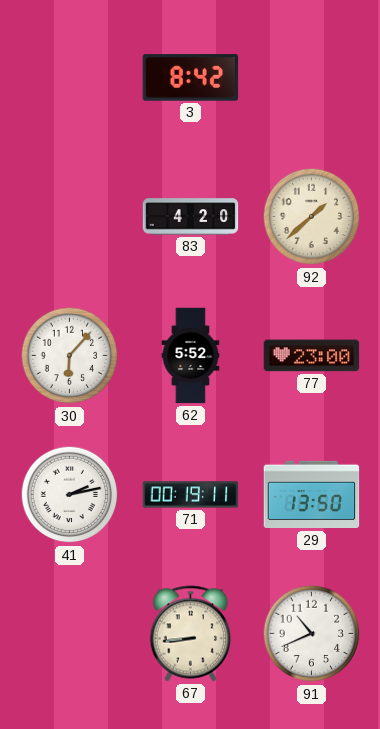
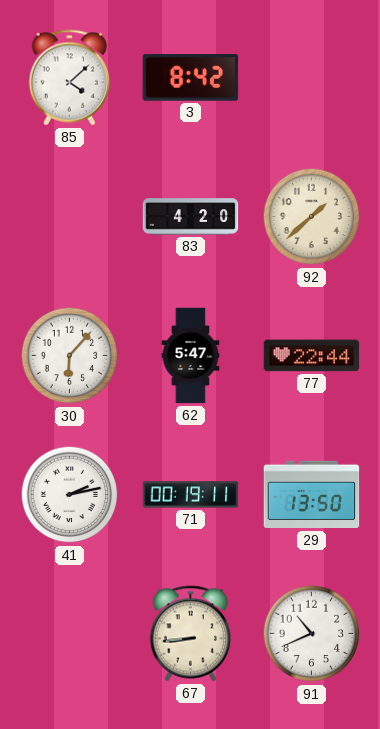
85: none -> 4:08 (70, 78)
62: 5:52 -> 5:47 (191, 356)
77: 23:00 -> 22:44 (312, 356)
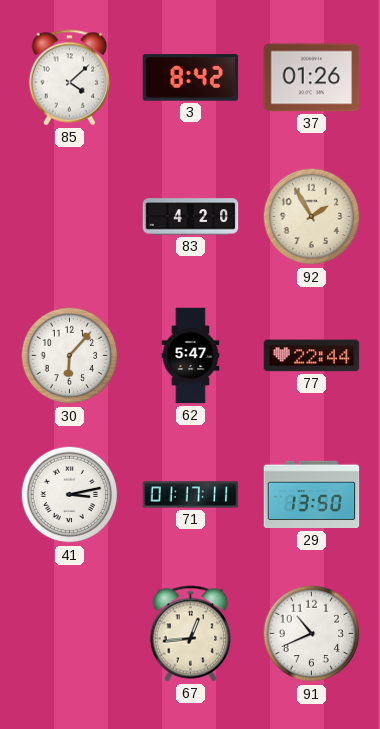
37: none -> 01:26 (312, 78)
92: 1:38 -> 1:55 (312, 217)
41: 2:13 -> 3:13 (70, 495)
71: 00:19 -> 01:17 (191, 495)
67: 8:44 -> 12:44 (191, 634)
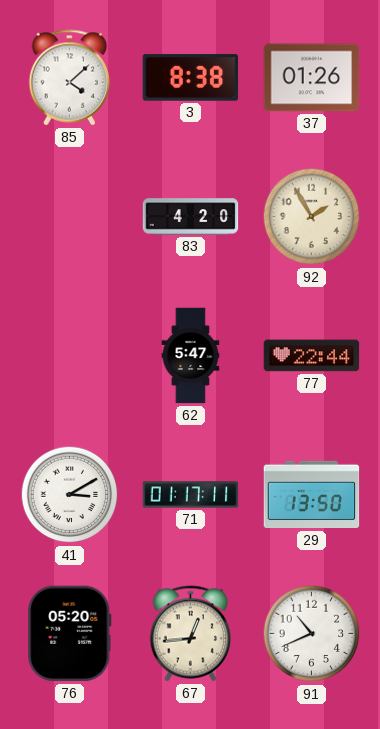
3: 8:42 -> 8:38 (191, 78)
30: 6:07 -> none (70, 356)
41: 3:13 -> 3:10 (70, 495)
76: none -> 05:20 (70, 634)
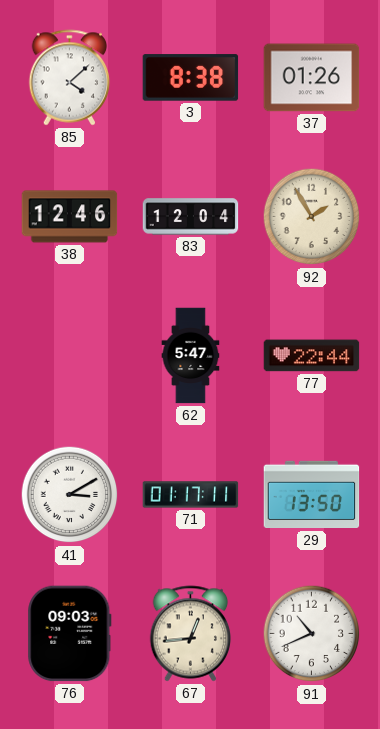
38: none -> 12:46 (70, 217)
83: 4:20 -> 12:04 (191, 217)
76: 05:20 -> 09:03 (70, 634)
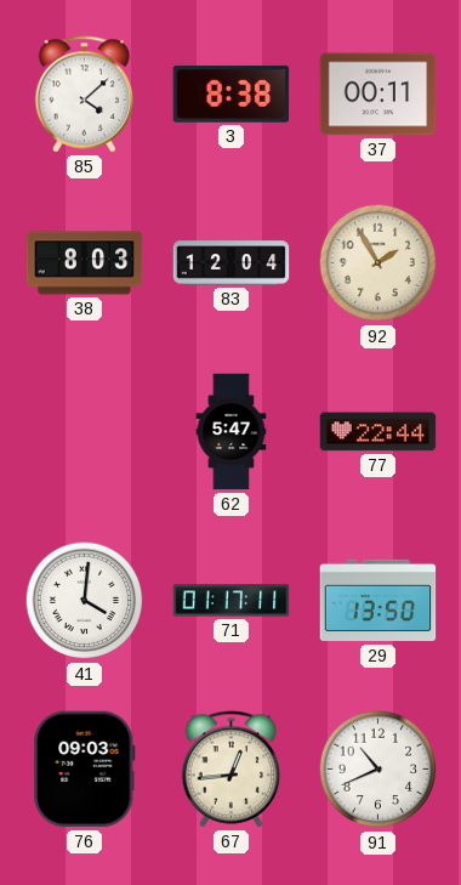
37: 01:26 -> 00:11 (379, 95)
38: 12:46 -> 8:03 (85, 263)
41: 3:10 -> 4:01 (85, 601)
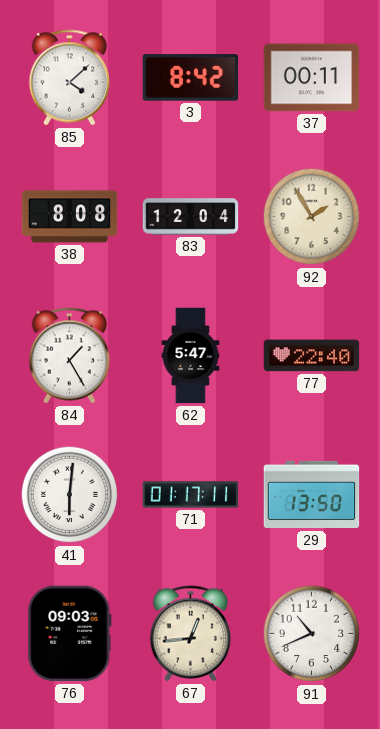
3: 8:38 -> 8:42 (191, 78)
38: 8:03 -> 8:08 (70, 217)
84: none -> 1:25 (70, 356)
77: 22:44 -> 22:40 (312, 356)
41: 4:01 -> 6:01 (70, 495)
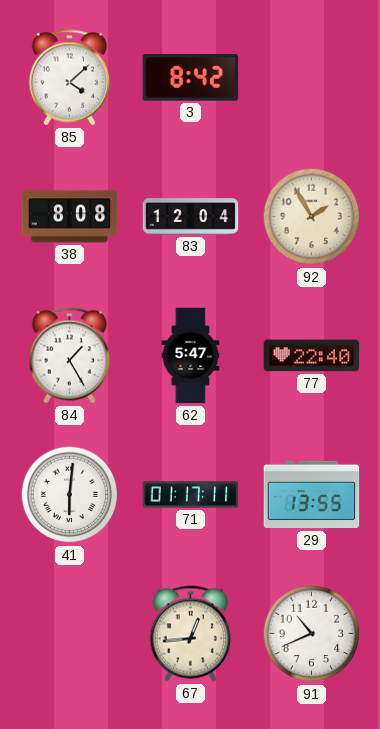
37: 00:11 -> none (312, 78)
29: 13:50 -> 13:55 (312, 495)
76: 09:03 -> none (70, 634)
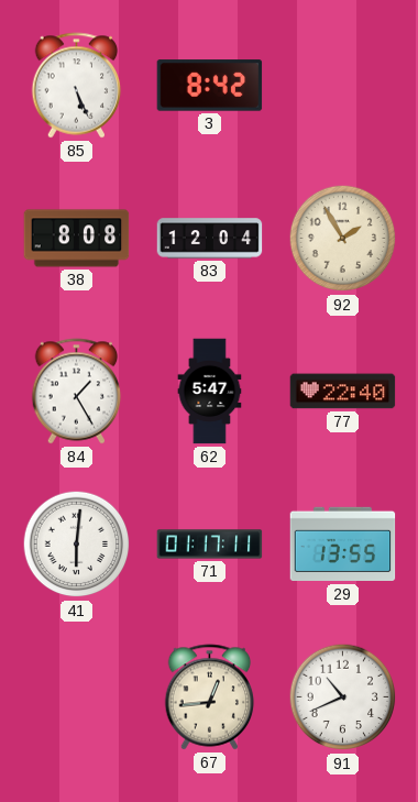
85: 4:08 -> 5:26 (77, 86)
